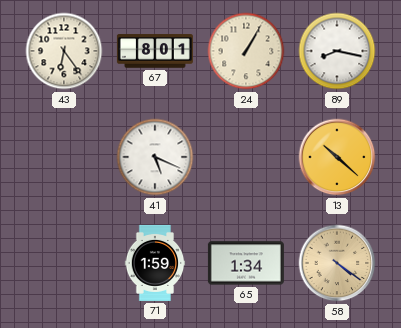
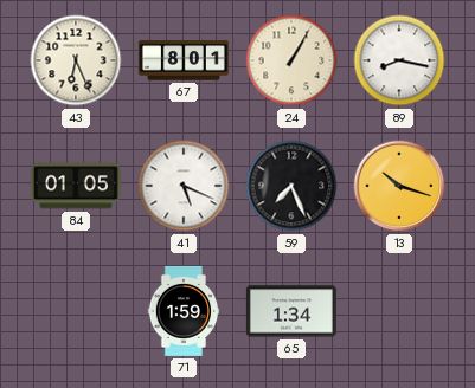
43: 6:24 -> 6:26 (76, 60)
84: none -> 01:05 (76, 186)
59: none -> 7:26 (291, 186)
13: 10:22 -> 10:18 (399, 186)
58: 4:21 -> none (337, 263)
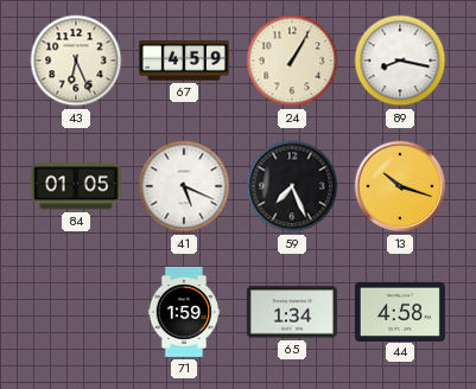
67: 8:01 -> 4:59 (184, 60)
44: none -> 4:58 (400, 311)
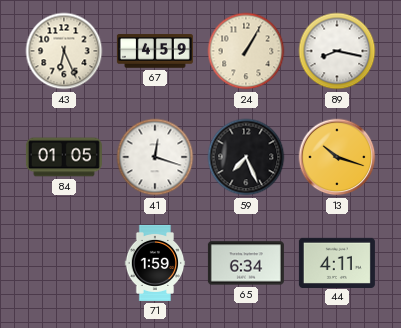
41: 5:19 -> 12:18 (155, 157)
65: 1:34 -> 6:34 (246, 263)
44: 4:58 -> 4:11 (337, 262)
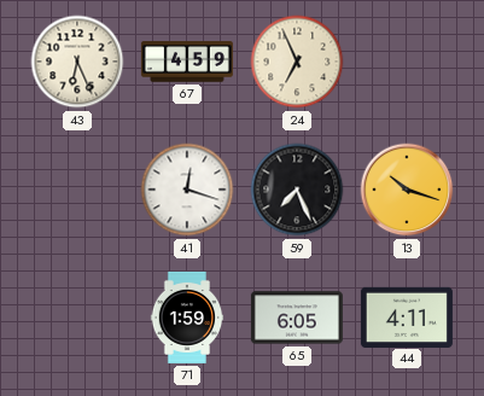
24: 1:05 -> 6:56 (297, 62)
89: 8:17 -> none (337, 51)
84: 01:05 -> none (64, 157)
65: 6:34 -> 6:05 (297, 318)
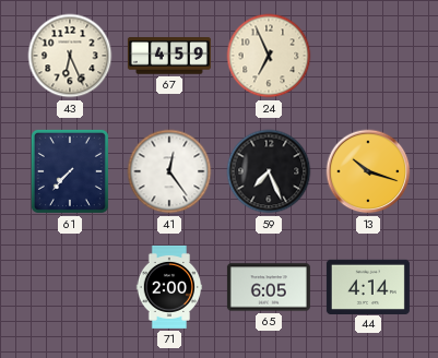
61: none -> 7:37 (70, 171)
41: 12:18 -> 12:24 (169, 171)
71: 1:59 -> 2:00 (169, 287)
44: 4:11 -> 4:14 (368, 286)
